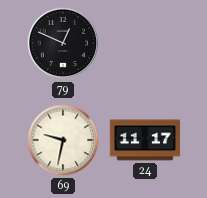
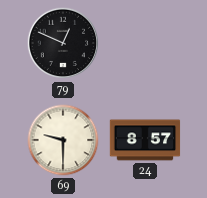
69: 9:32 -> 9:30 (63, 140)
24: 11:17 -> 8:57 (145, 140)
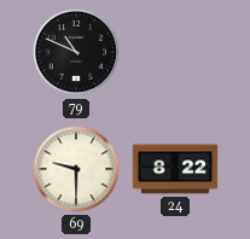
79: 12:49 -> 10:49 (76, 52)
24: 8:57 -> 8:22 (175, 169)
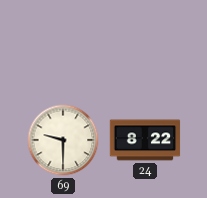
79: 10:49 -> none (76, 52)
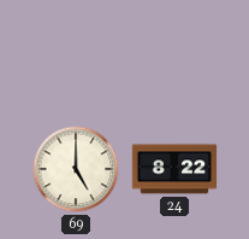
69: 9:30 -> 5:00 (76, 169)
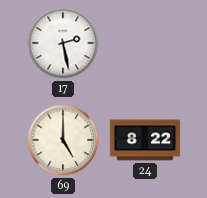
17: none -> 2:28 (63, 43)
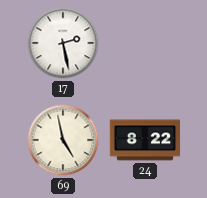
69: 5:00 -> 4:58 (63, 140)
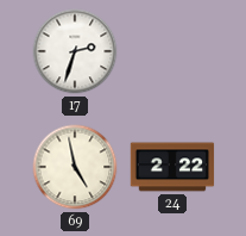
17: 2:28 -> 2:33 (75, 51)
24: 8:22 -> 2:22 (172, 167)
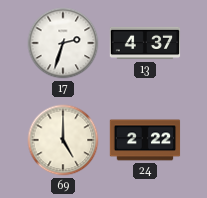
13: none -> 4:37 (145, 43)
69: 4:58 -> 5:00 (63, 140)
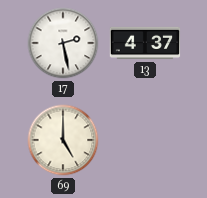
17: 2:33 -> 2:28 (63, 43)
24: 2:22 -> none (145, 140)
